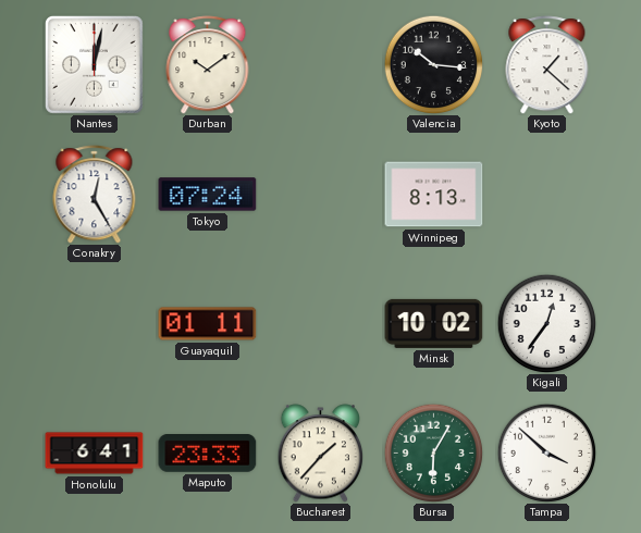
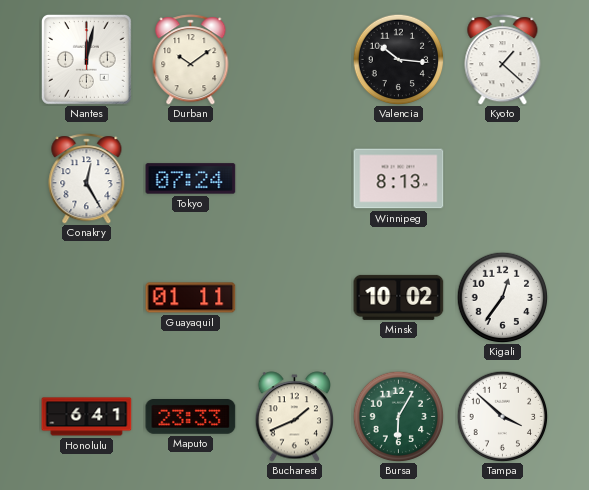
Bucharest: 1:37 -> 1:41 (295, 417)
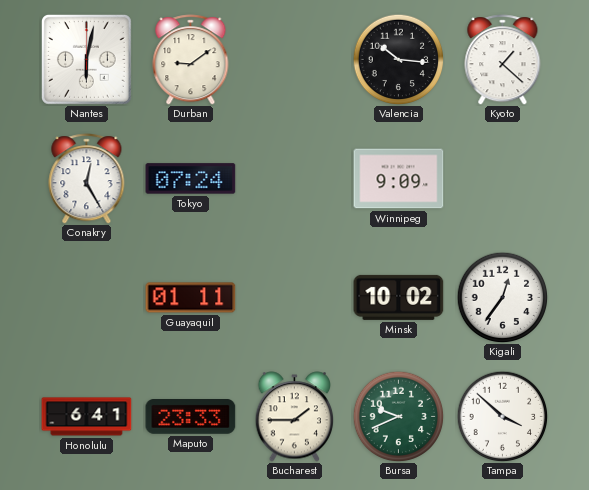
Nantes: 12:02 -> 6:02 (86, 59)
Durban: 10:09 -> 9:09 (191, 60)
Winnipeg: 8:13 -> 9:09 (399, 179)
Bucharest: 1:41 -> 1:45 (295, 417)
Bursa: 6:05 -> 9:41 (398, 416)
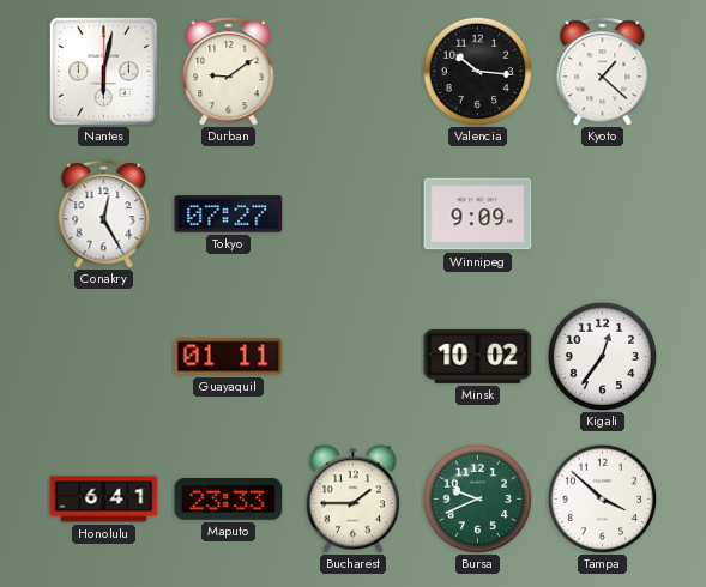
Tokyo: 07:24 -> 07:27 (229, 214)
